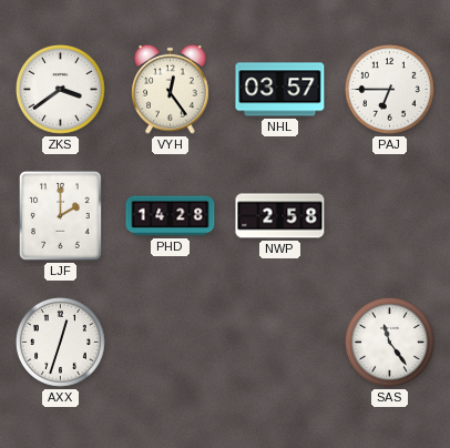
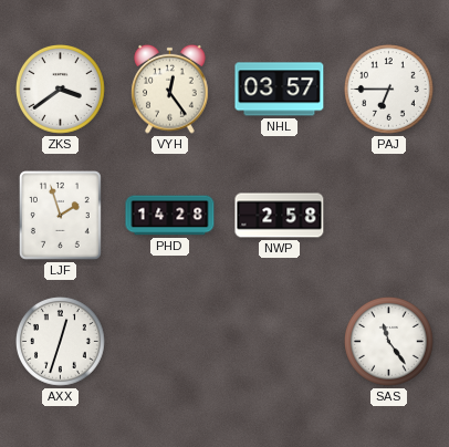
LJF: 2:00 -> 1:57 (61, 216)
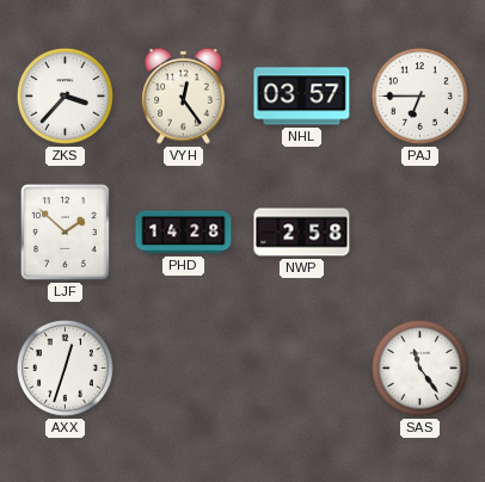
ZKS: 3:39 -> 3:37 (66, 97)
LJF: 1:57 -> 1:52 (66, 233)
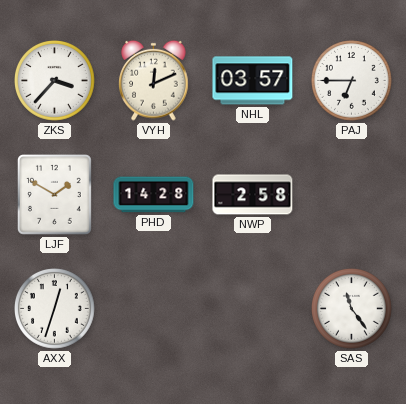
VYH: 12:24 -> 12:11 (154, 80)
LJF: 1:52 -> 1:50 (55, 195)
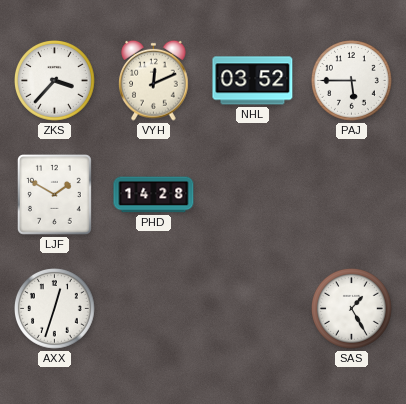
NHL: 03:57 -> 03:52 (253, 81)
PAJ: 6:45 -> 5:45 (352, 81)
NWP: 2:58 -> none (253, 195)
SAS: 11:24 -> 1:25 (352, 309)
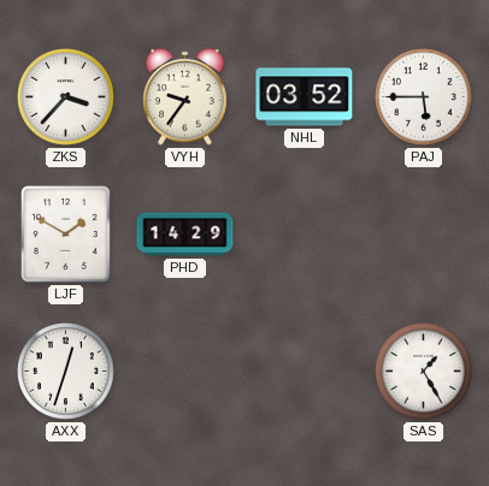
VYH: 12:11 -> 9:36 (185, 96)
PHD: 14:28 -> 14:29 (185, 235)
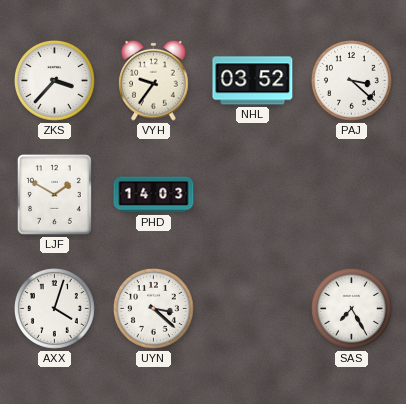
PAJ: 5:45 -> 3:22 (352, 81)
PHD: 14:29 -> 14:03 (154, 195)
AXX: 12:33 -> 4:03 (55, 309)
UYN: none -> 3:22 (154, 309)
SAS: 1:25 -> 7:25 (352, 309)
